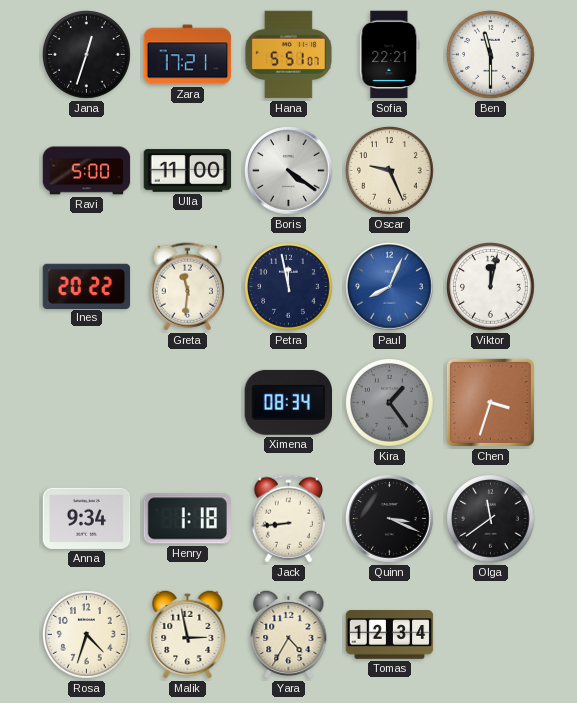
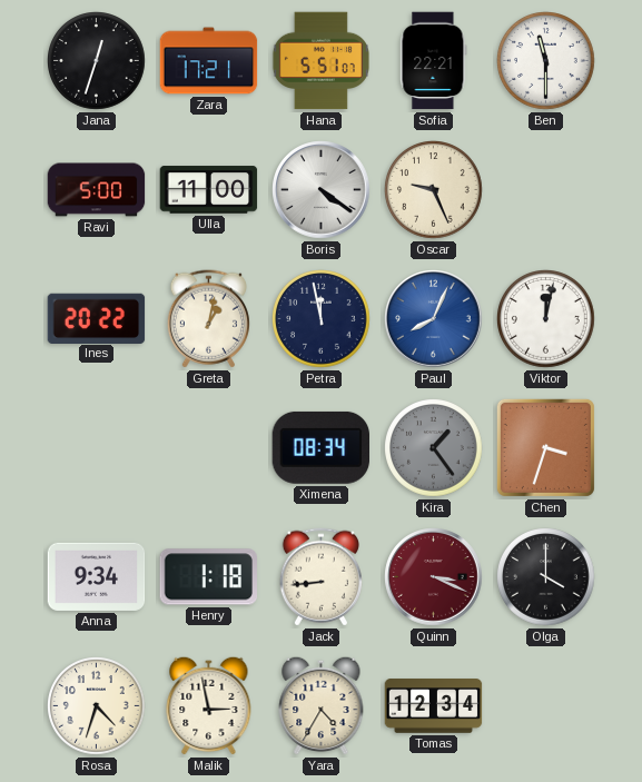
Greta: 11:31 -> 1:02 (208, 319)
Quinn dial: black -> burgundy (434, 577)
Olga: 11:39 -> 4:00 (546, 577)
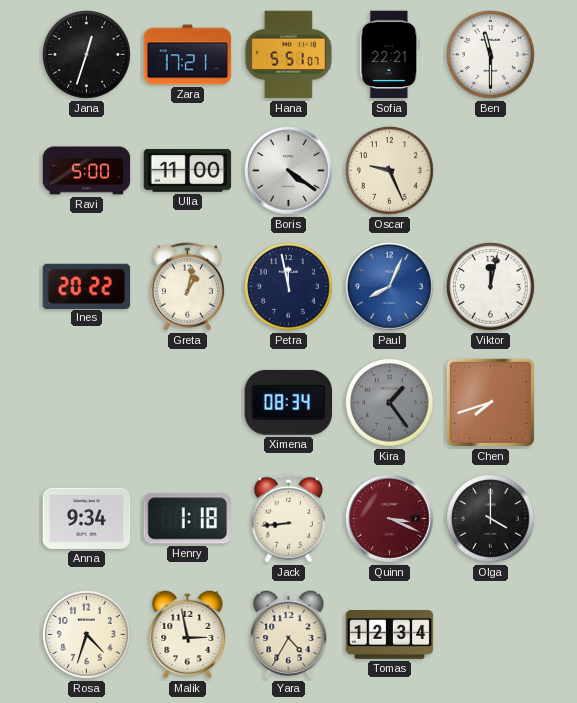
Chen: 3:33 -> 7:42 (490, 402)
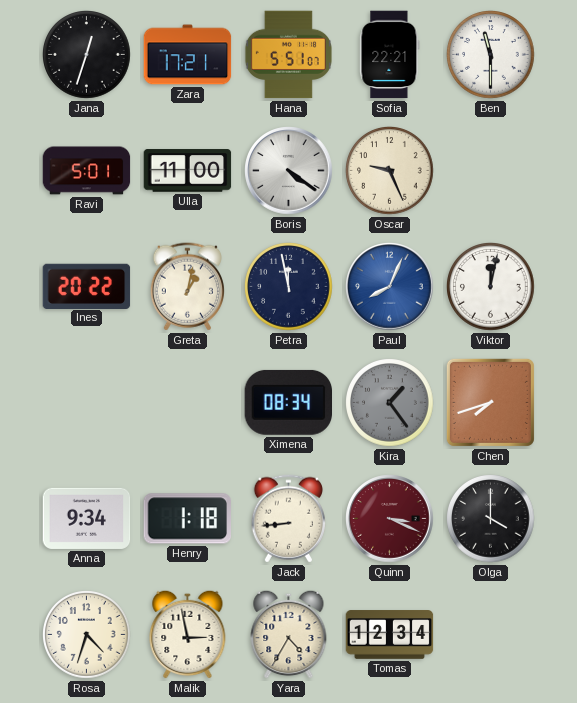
Ravi: 5:00 -> 5:01 (87, 171)
